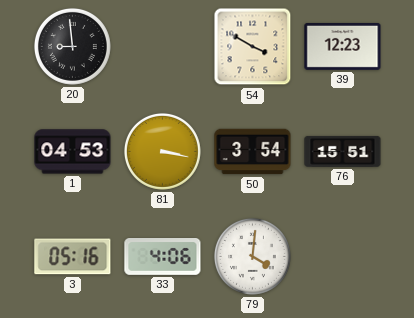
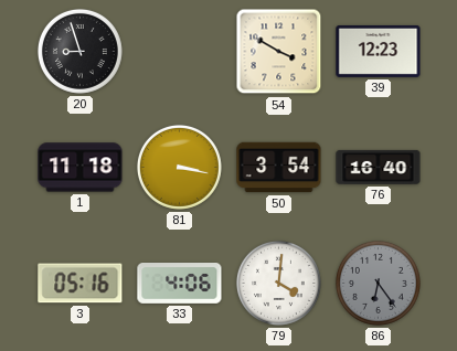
20: 8:59 -> 8:57 (79, 51)
1: 04:53 -> 11:18 (81, 168)
76: 15:51 -> 16:40 (379, 167)
86: none -> 6:24 (378, 283)
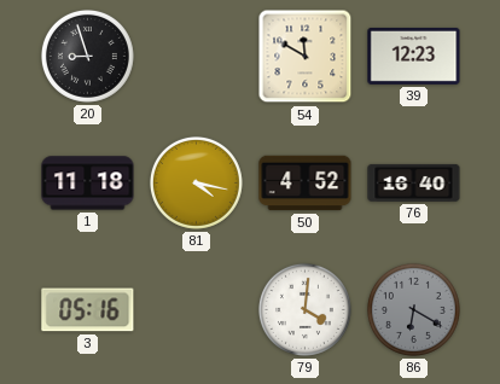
54: 3:50 -> 11:50 (306, 57)
81: 3:17 -> 4:17 (196, 182)
50: 3:54 -> 4:52 (306, 184)
33: 4:06 -> none (180, 284)
86: 6:24 -> 6:20 (413, 309)
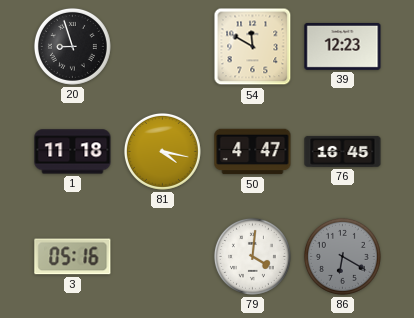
50: 4:52 -> 4:47 (253, 152)
76: 16:40 -> 16:45 (343, 151)
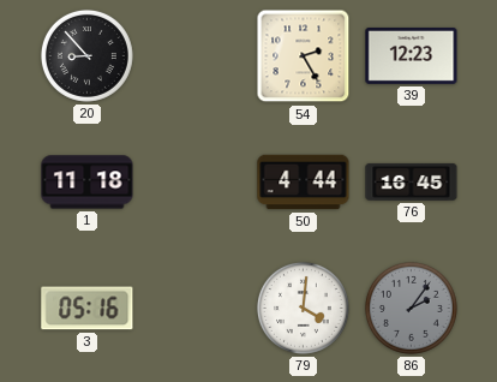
20: 8:57 -> 8:53 (86, 55)
54: 11:50 -> 2:25 (304, 56)
81: 4:17 -> none (162, 151)
50: 4:47 -> 4:44 (304, 183)
86: 6:20 -> 2:06 (411, 308)
